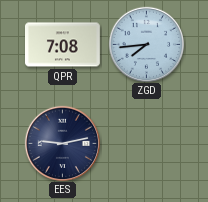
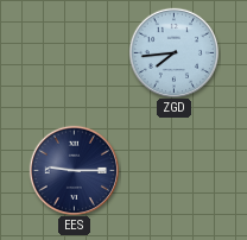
QPR: 7:08 -> none (63, 45)
EES: 9:13 -> 9:15 (74, 170)
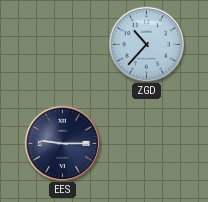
ZGD: 7:44 -> 10:37 (146, 44)
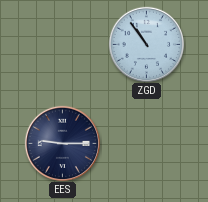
ZGD: 10:37 -> 10:54 (146, 44)
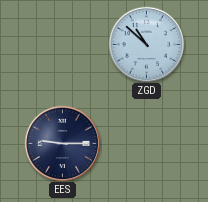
ZGD: 10:54 -> 10:52 (146, 44)
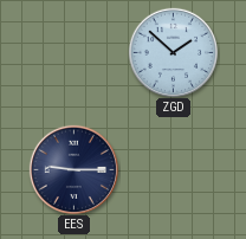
ZGD: 10:52 -> 1:52 (173, 52)
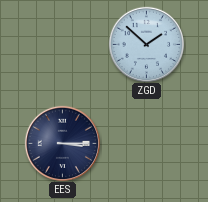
EES: 9:15 -> 3:15 (62, 143)
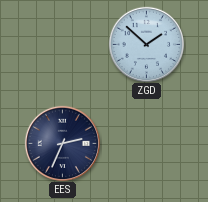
EES: 3:15 -> 2:34 (62, 143)
